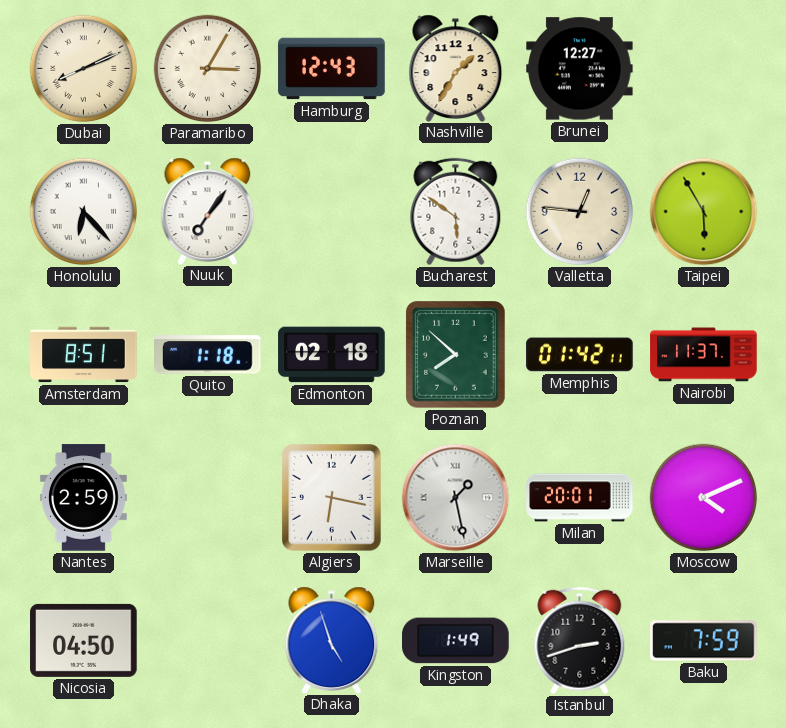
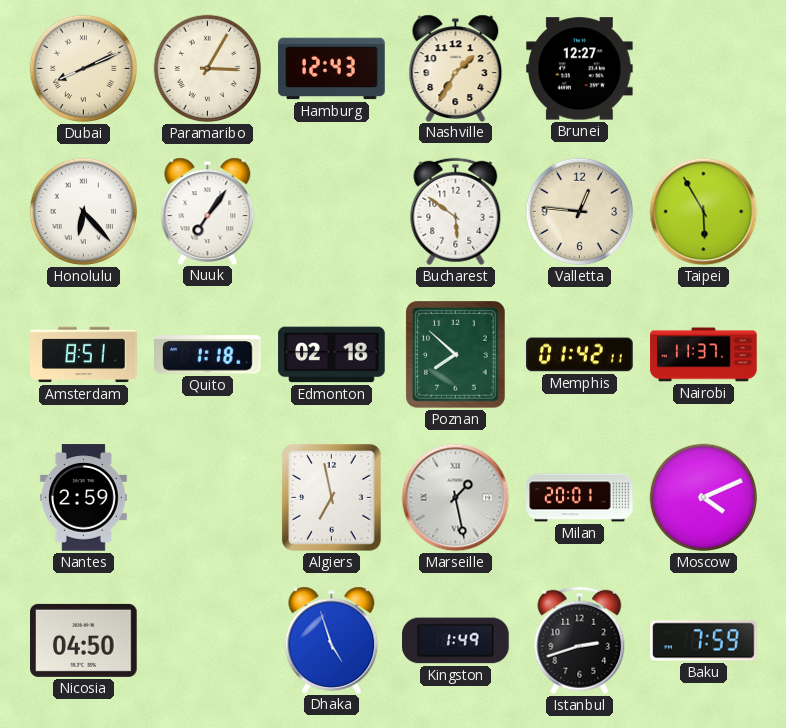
Algiers: 6:17 -> 6:58 (332, 498)
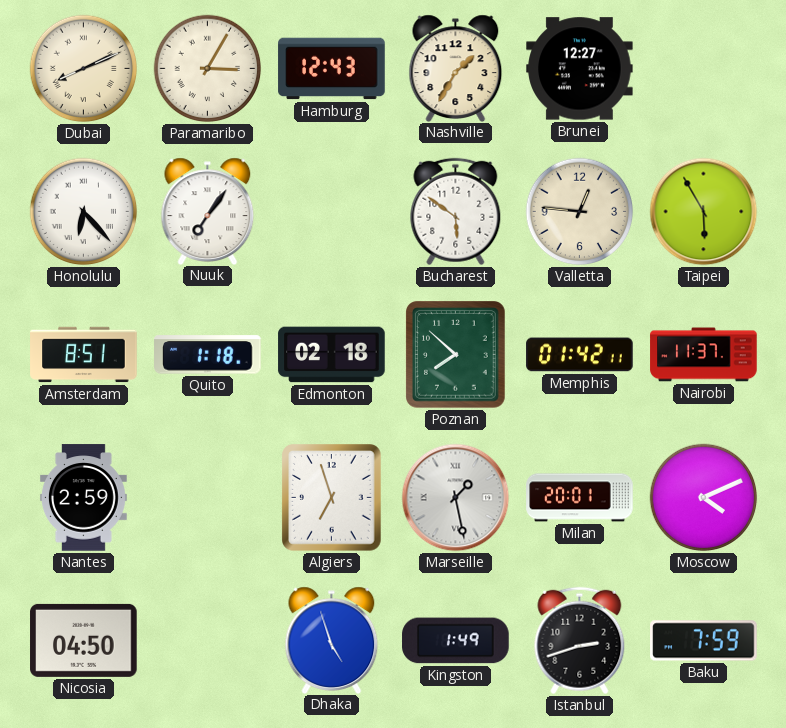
Algiers: 6:58 -> 6:57 (332, 498)
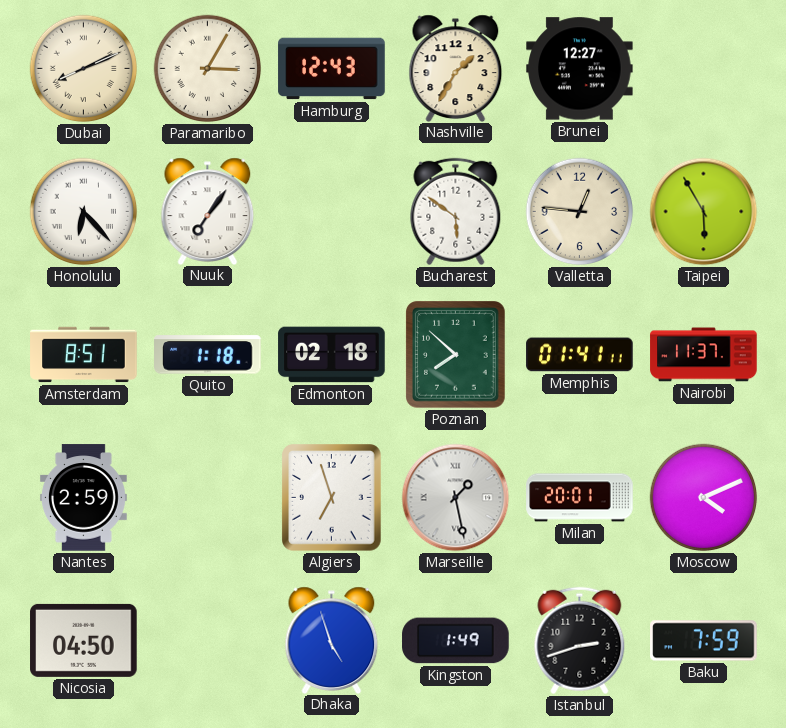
Memphis: 01:42 -> 01:41 (580, 355)
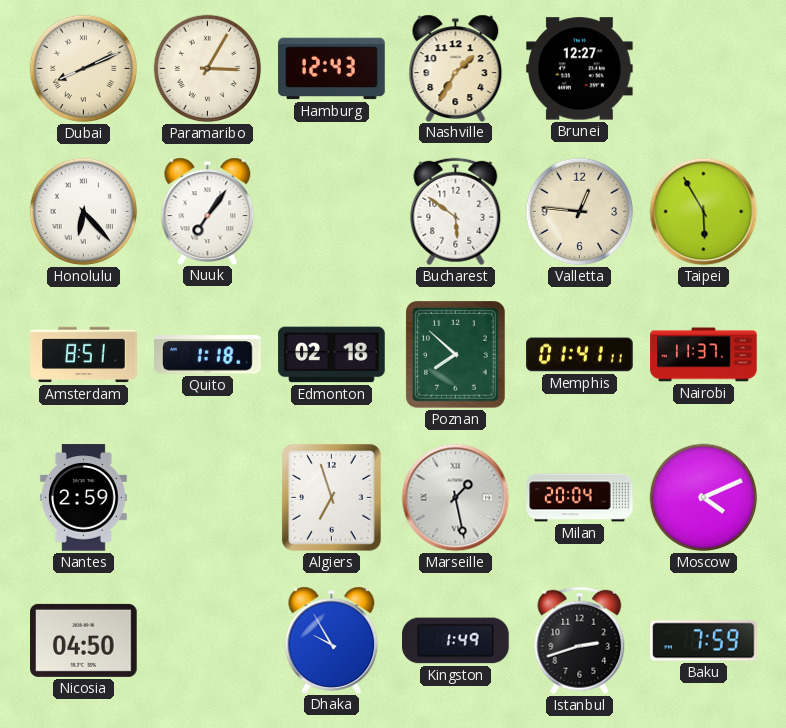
Milan: 20:01 -> 20:04 (580, 498)
Dhaka: 4:57 -> 9:55 (332, 640)
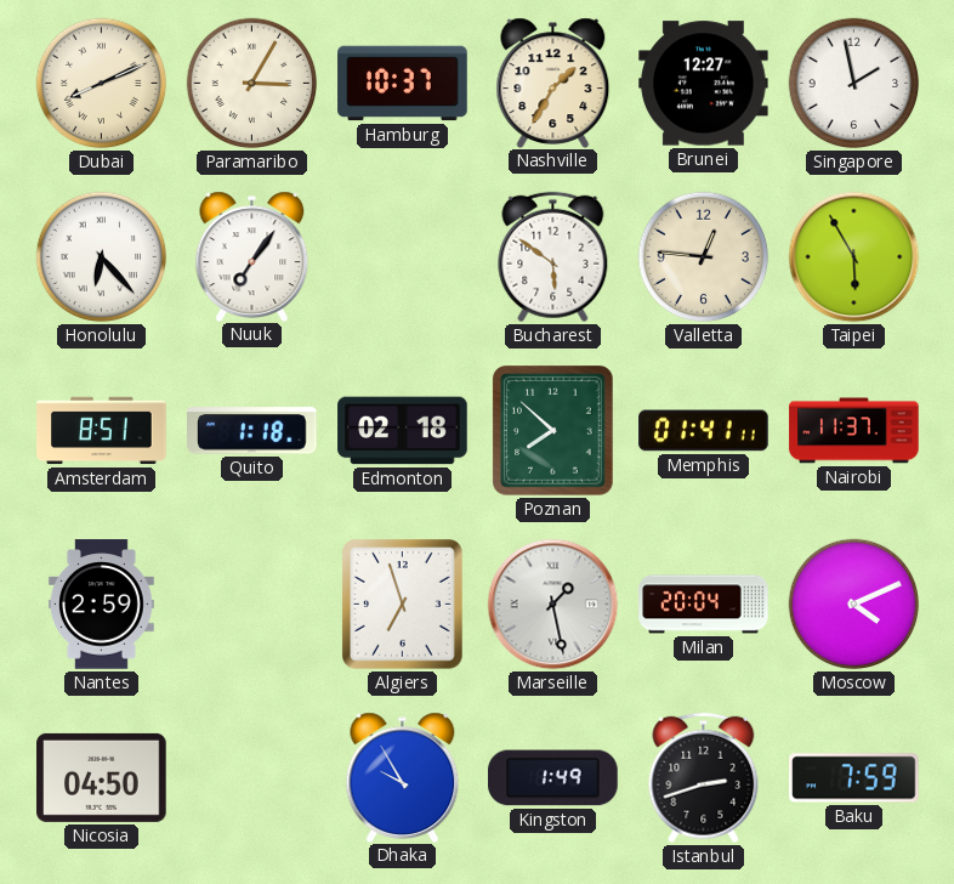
Hamburg: 12:43 -> 10:37 (403, 84)
Singapore: none -> 1:58 (854, 84)
